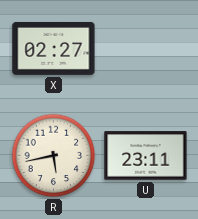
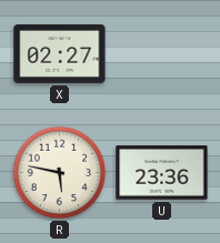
R: 5:43 -> 5:47 (60, 173)
U: 23:11 -> 23:36 (162, 173)
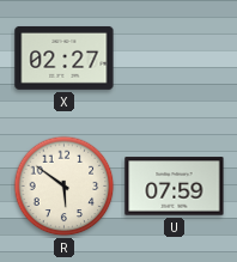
R: 5:47 -> 5:51 (65, 187)
U: 23:36 -> 07:59 (175, 187)
